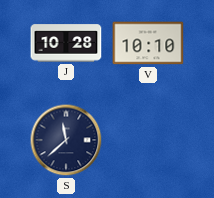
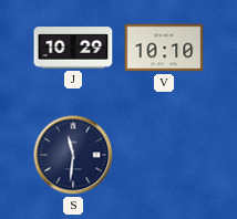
J: 10:28 -> 10:29 (73, 48)
S: 11:38 -> 11:31 (73, 155)
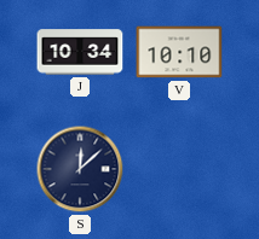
J: 10:29 -> 10:34 (80, 52)
S: 11:31 -> 12:08 (80, 169)
